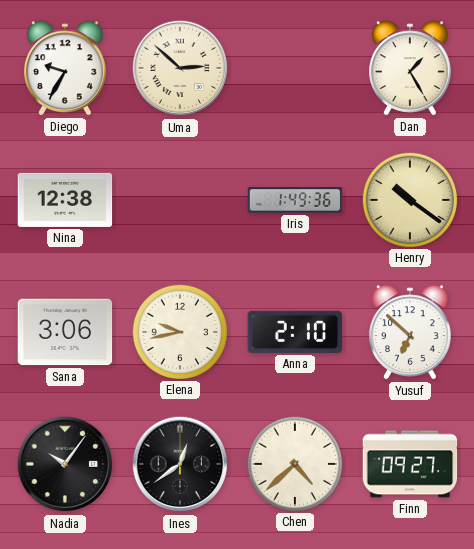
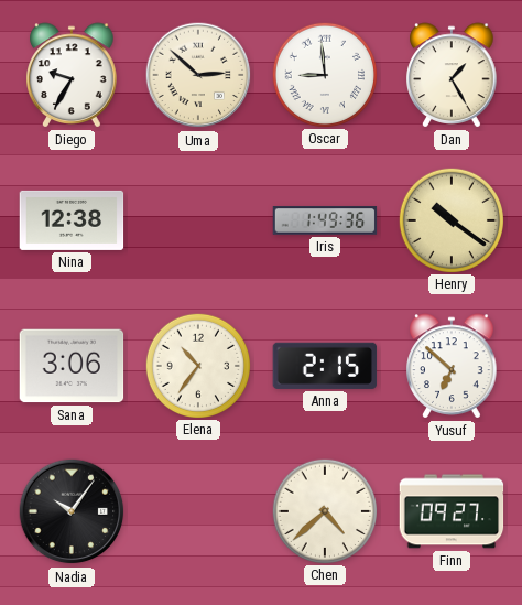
Oscar: none -> 8:59 (324, 74)
Elena: 9:43 -> 10:36 (197, 365)
Anna: 2:10 -> 2:15 (325, 366)
Ines: 12:39 -> none (180, 464)
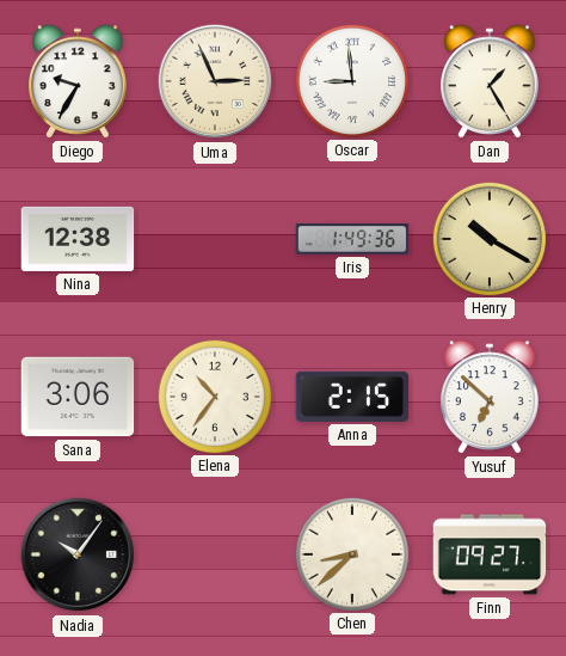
Uma: 2:52 -> 2:56 (215, 81)
Henry: 10:21 -> 10:20 (488, 238)
Chen: 4:38 -> 8:38 (351, 553)
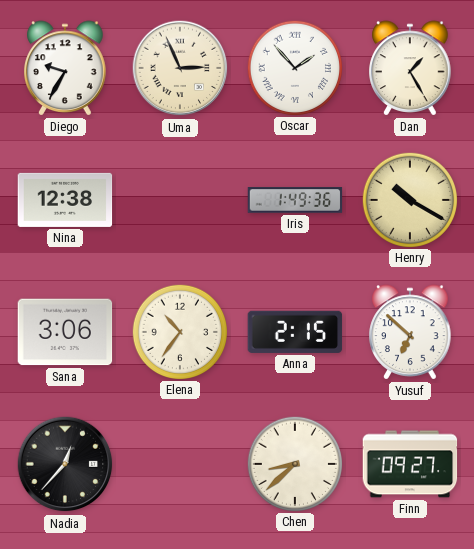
Oscar: 8:59 -> 1:53 (294, 67)
Nadia: 10:06 -> 12:37 (65, 464)
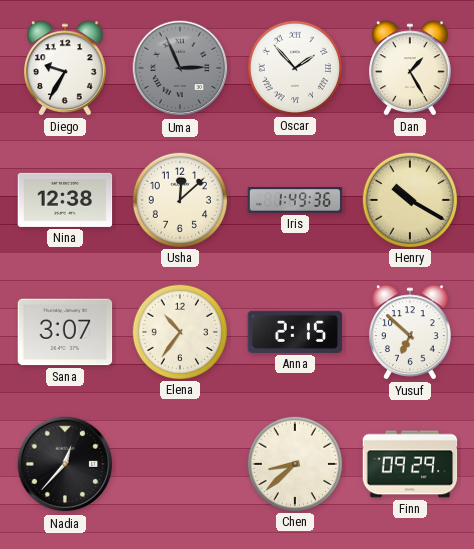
Uma dial: cream -> grey (180, 68)
Usha: none -> 12:08 (179, 199)
Sana: 3:06 -> 3:07 (65, 332)
Finn: 09:27 -> 09:29 (410, 464)
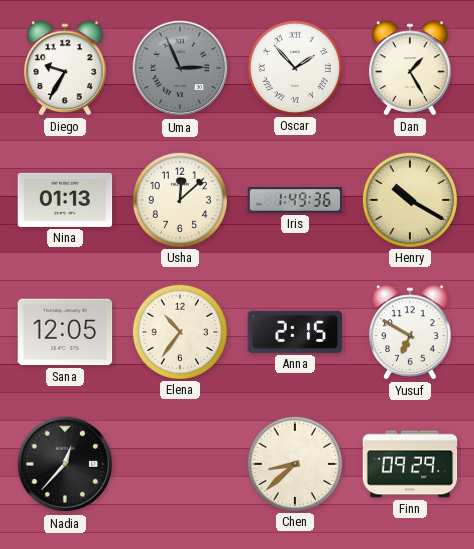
Nina: 12:38 -> 01:13 (65, 200)
Sana: 3:07 -> 12:05 (65, 332)
Yusuf: 6:52 -> 6:50 (410, 332)
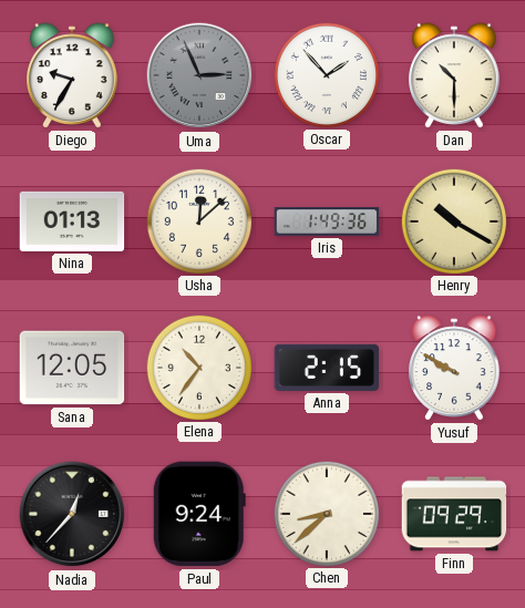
Dan: 1:25 -> 10:30 (454, 75)
Yusuf: 6:50 -> 9:50 (454, 368)
Paul: none -> 9:24 (199, 514)
